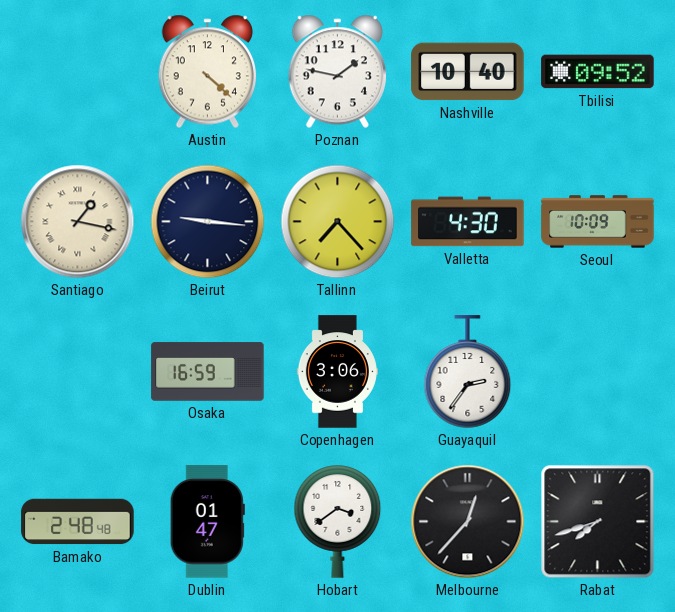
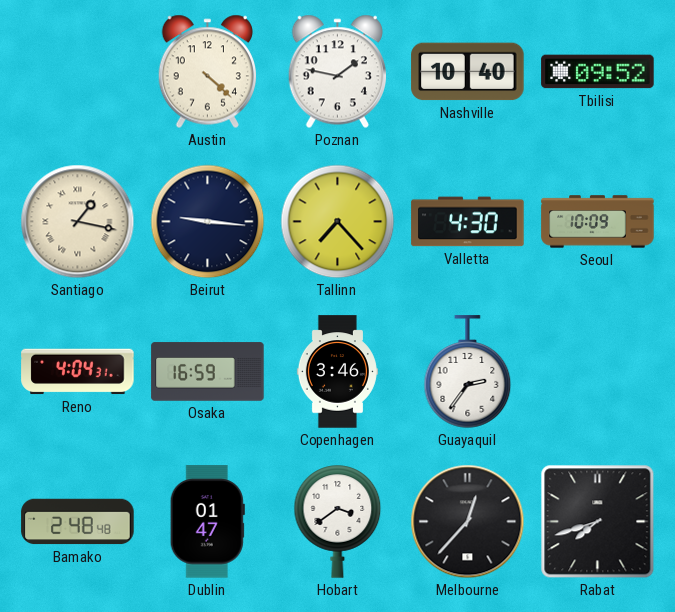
Reno: none -> 4:04 (78, 372)
Copenhagen: 3:06 -> 3:46 (337, 372)
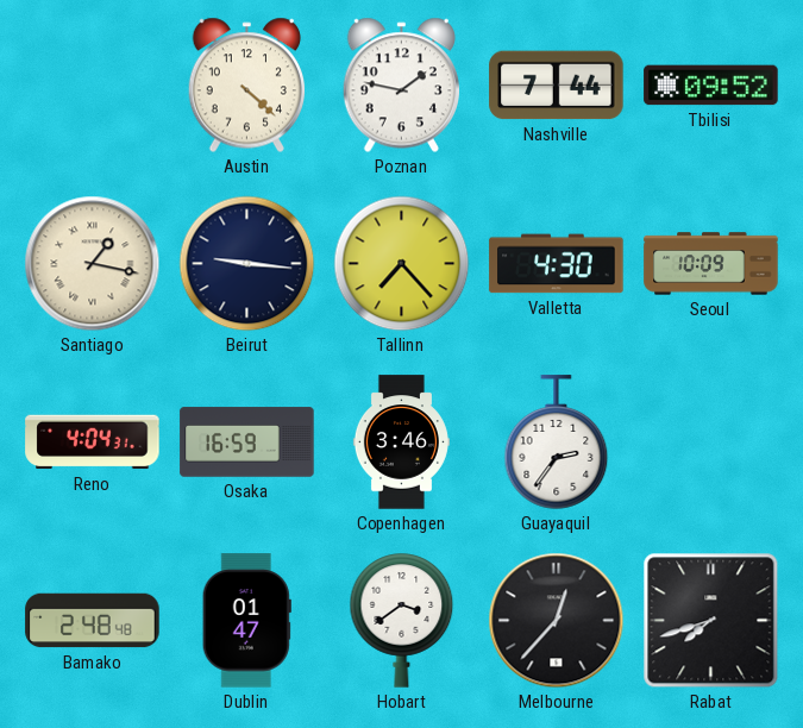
Nashville: 10:40 -> 7:44 (557, 86)
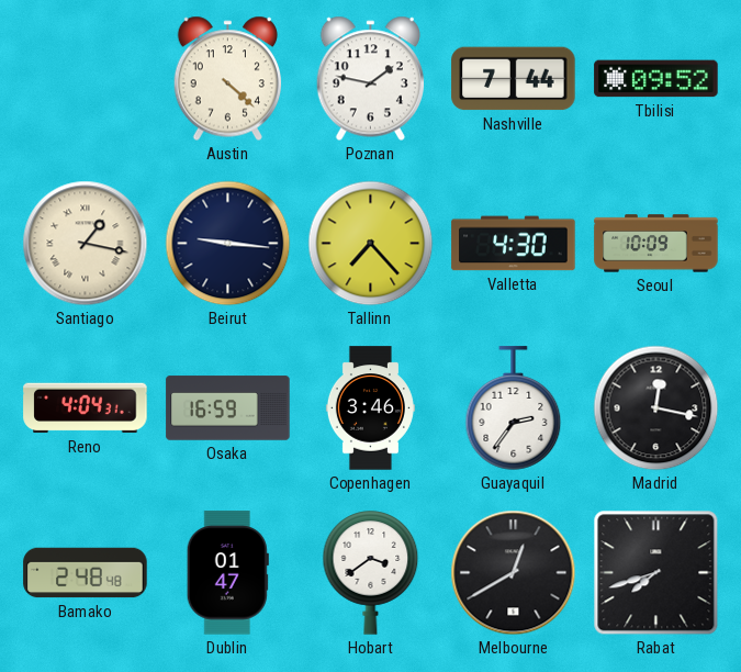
Madrid: none -> 12:17 (656, 408)
Melbourne: 12:37 -> 12:40 (514, 573)
